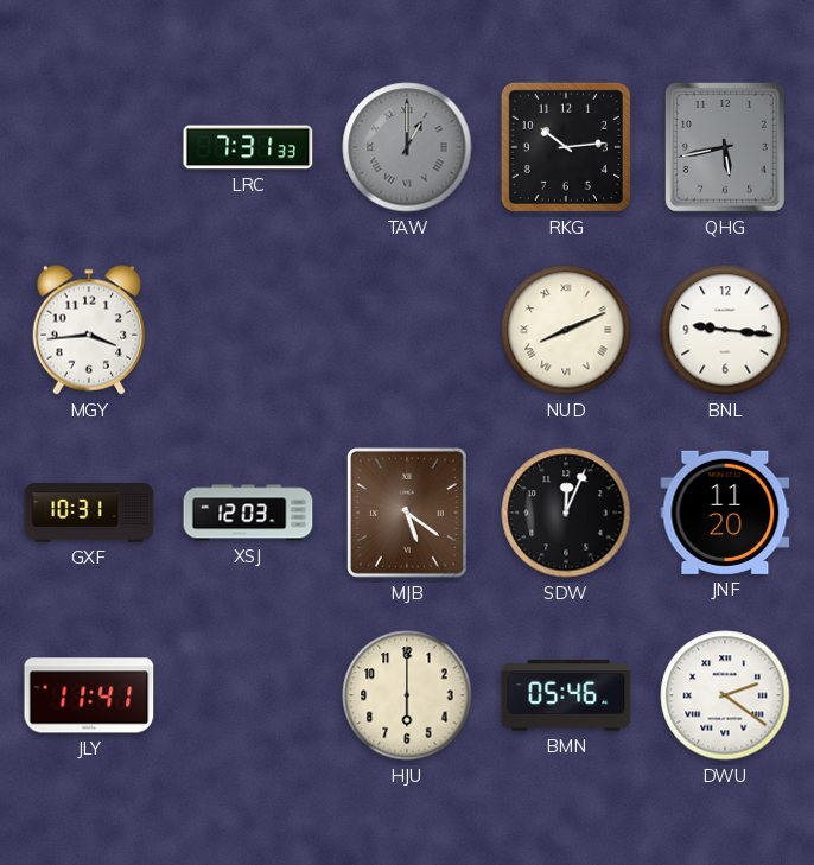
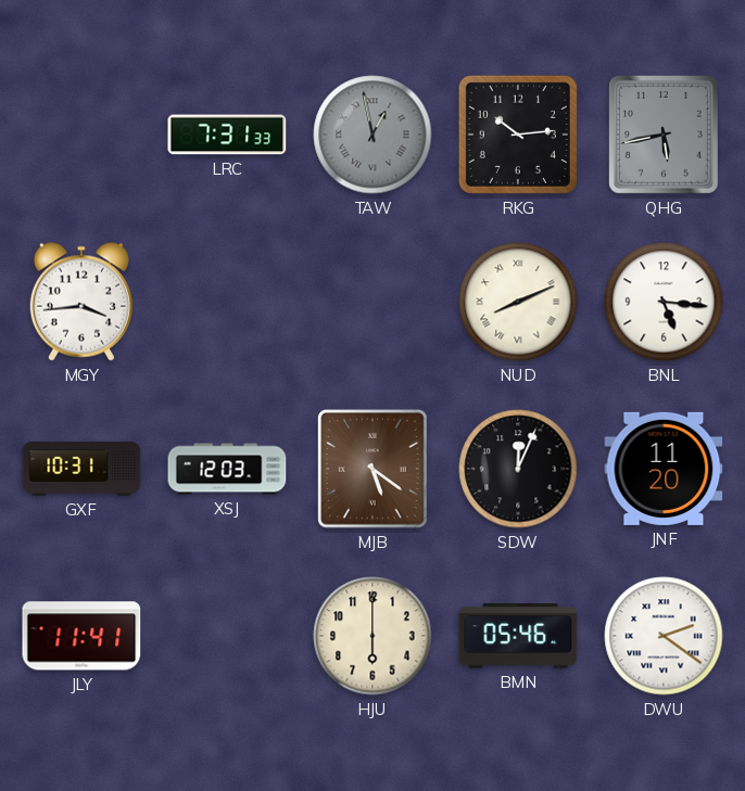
TAW: 1:00 -> 12:58 (372, 135)
BNL: 9:16 -> 5:16 (664, 302)
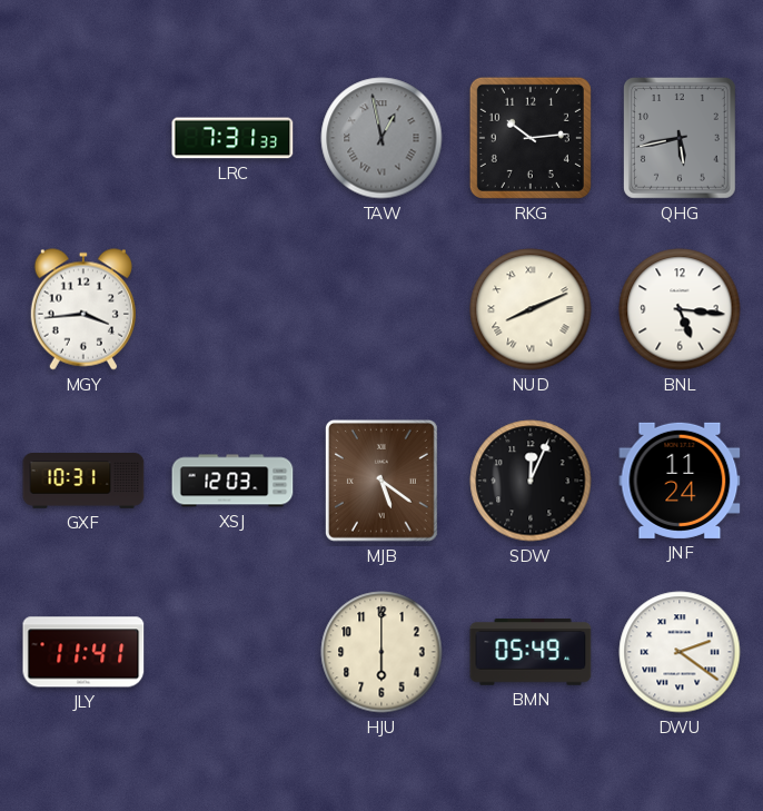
JNF: 11:20 -> 11:24 (680, 481)
BMN: 05:46 -> 05:49 (531, 652)
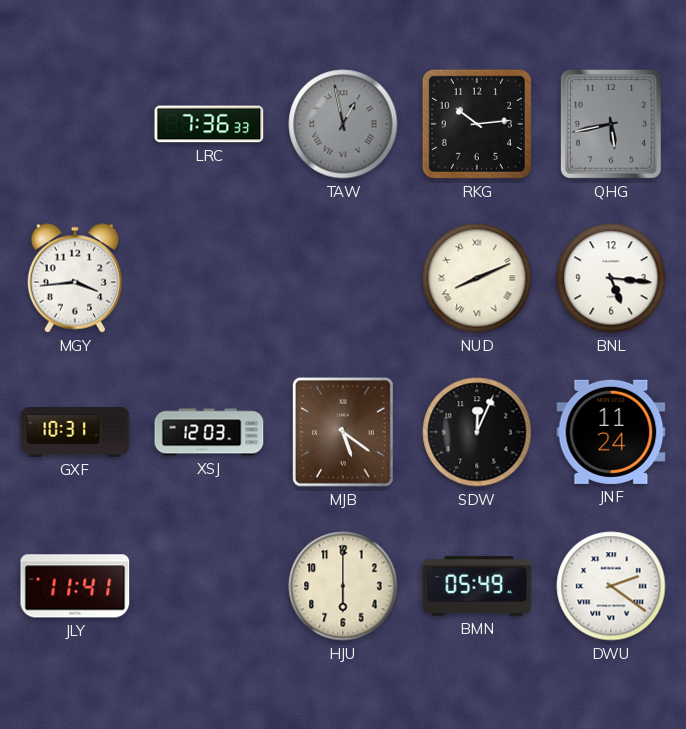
LRC: 7:31 -> 7:36 (209, 124)
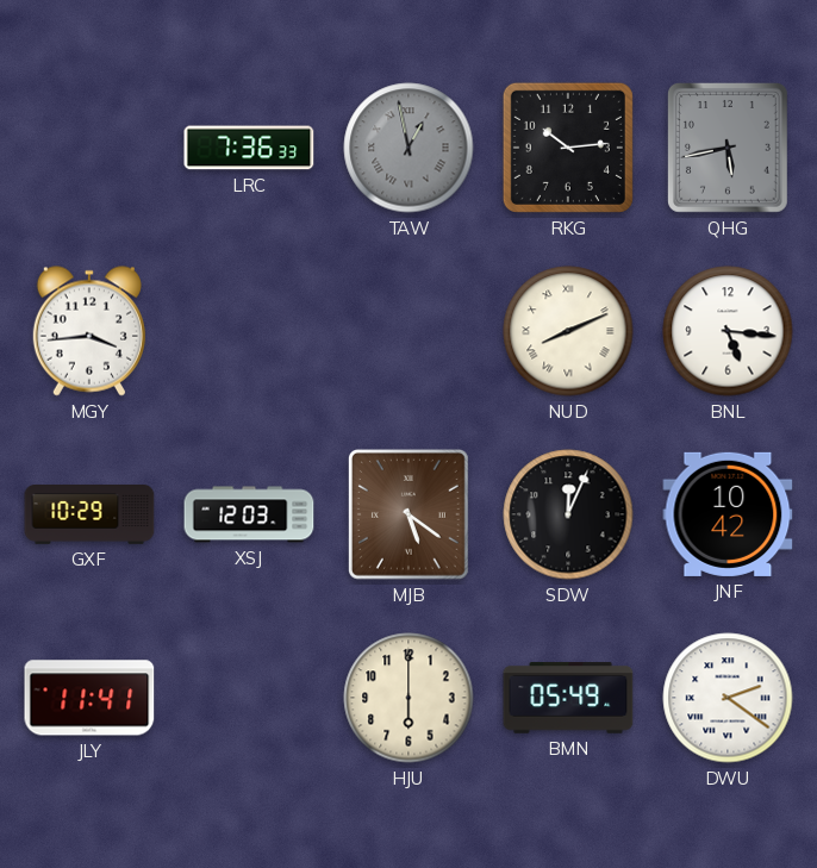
GXF: 10:31 -> 10:29 (89, 516)
JNF: 11:24 -> 10:42 (728, 514)
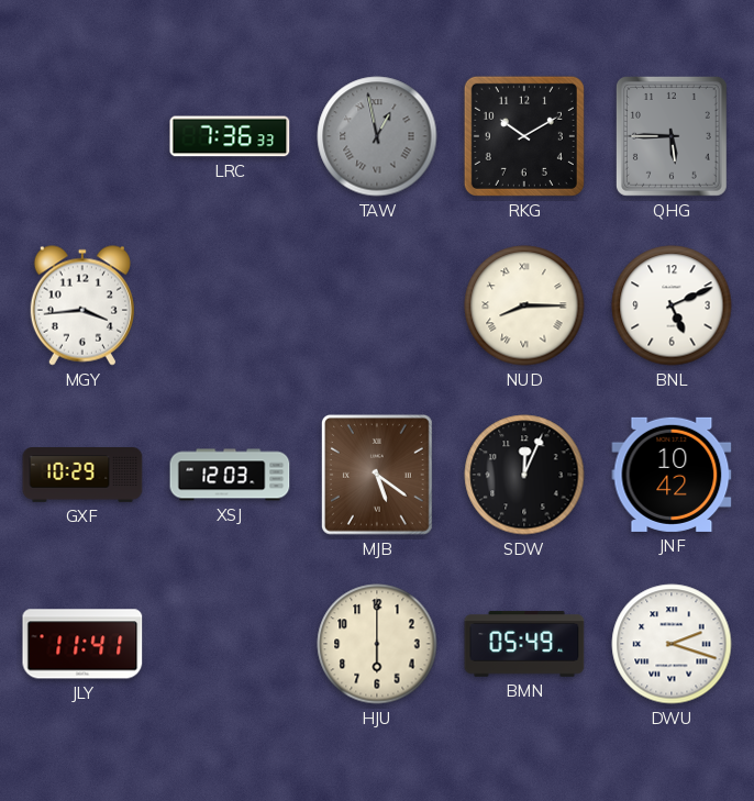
RKG: 10:14 -> 10:10 (524, 136)
QHG: 5:43 -> 5:45 (672, 136)
NUD: 8:11 -> 8:15 (524, 305)
BNL: 5:16 -> 5:11 (672, 305)
DWU: 2:21 -> 2:18 (672, 644)
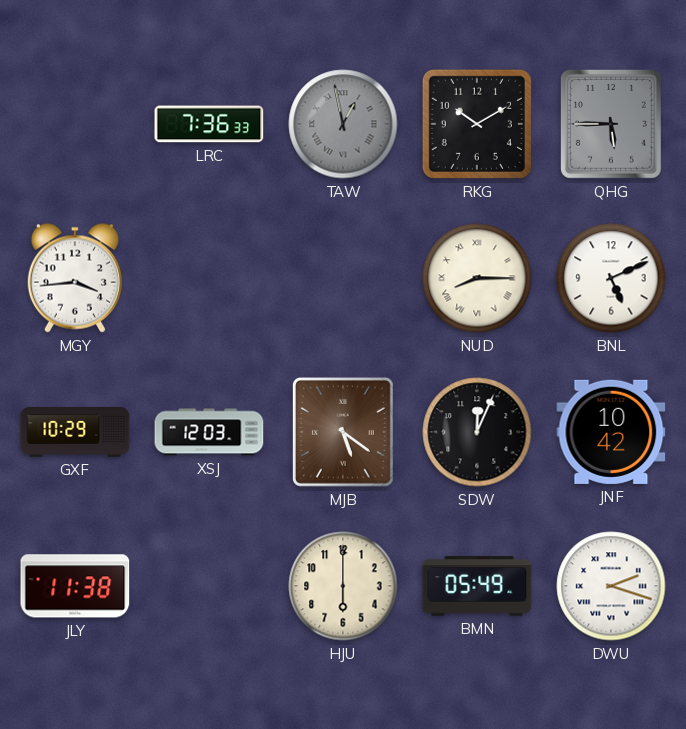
JLY: 11:41 -> 11:38 (75, 586)
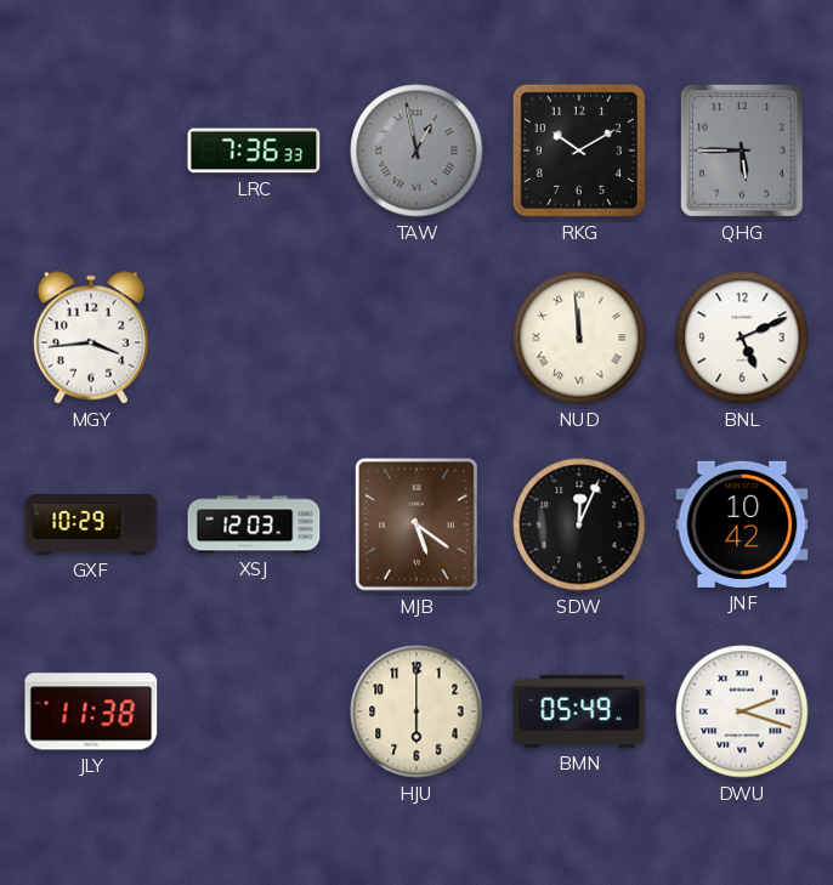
NUD: 8:15 -> 11:59 (579, 337)
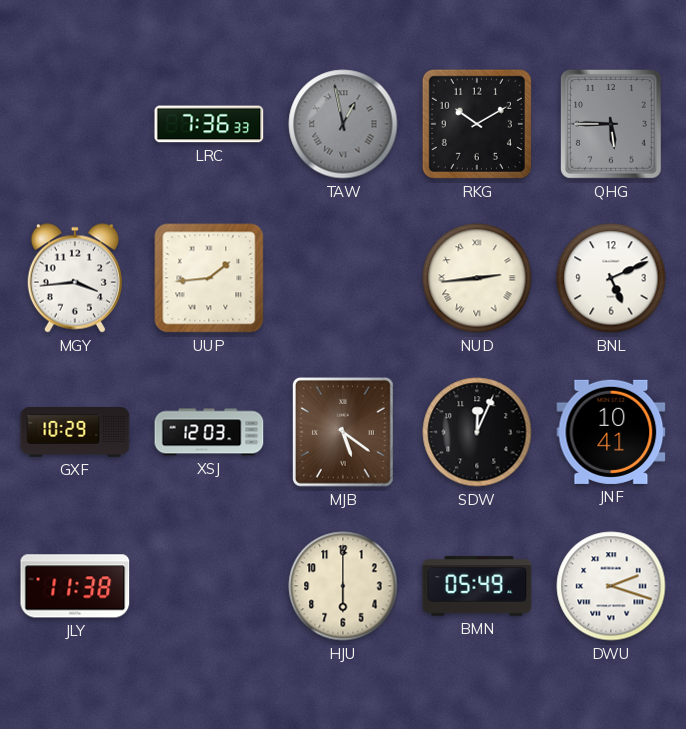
UUP: none -> 1:44 (209, 278)
NUD: 11:59 -> 2:44 (477, 278)
JNF: 10:42 -> 10:41 (611, 432)
